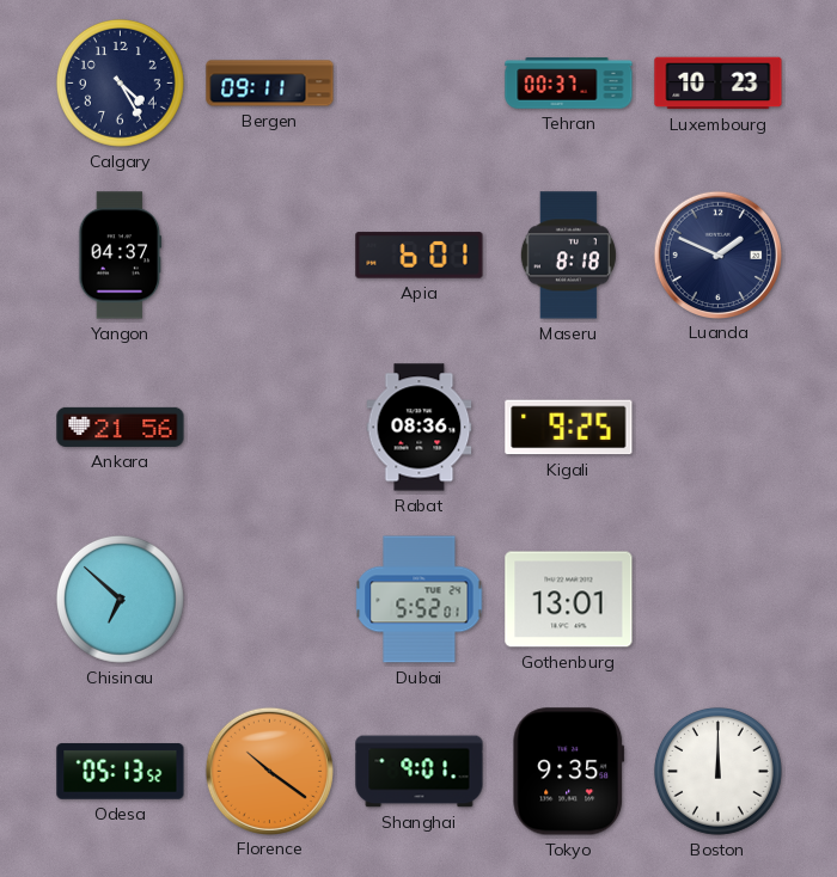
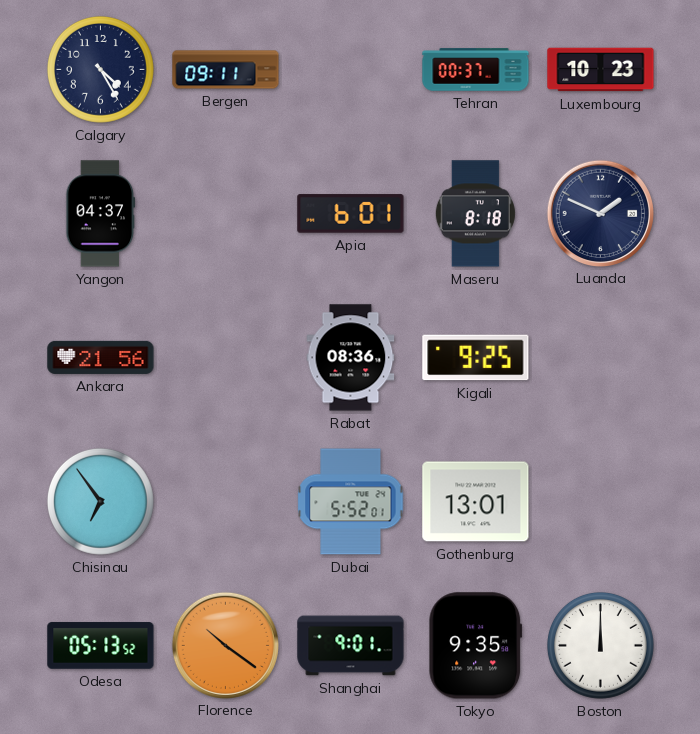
Chisinau: 6:52 -> 6:54 (100, 501)
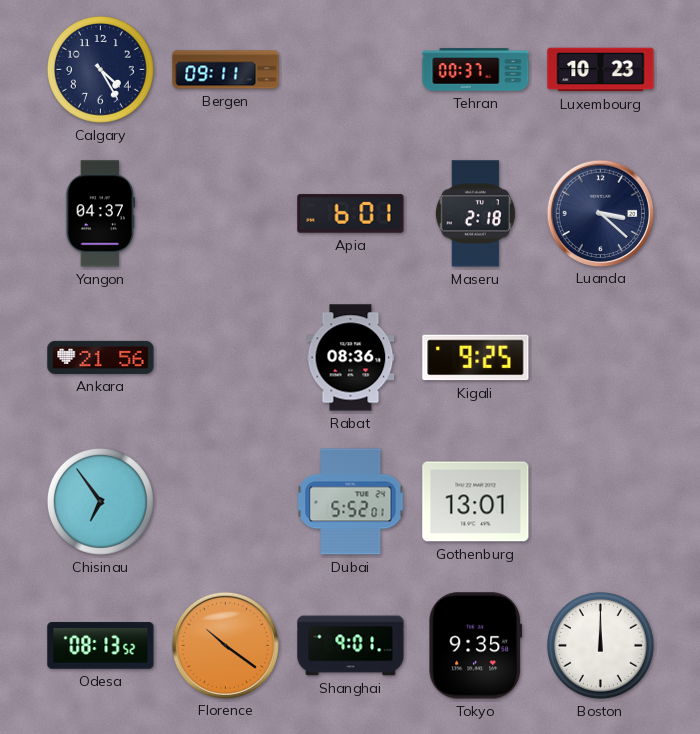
Maseru: 8:18 -> 2:18 (475, 214)
Luanda: 1:49 -> 3:22 (600, 213)
Odesa: 05:13 -> 08:13 (101, 646)
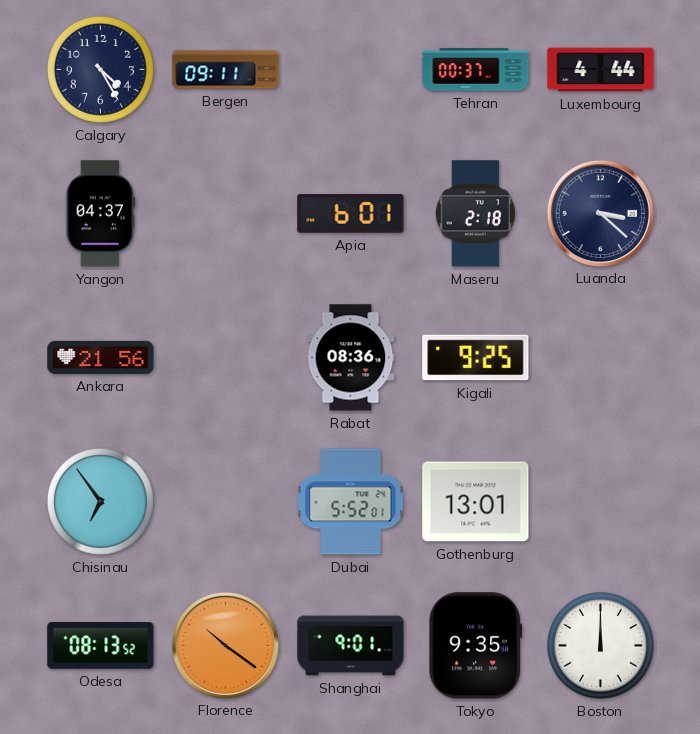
Luxembourg: 10:23 -> 4:44 (601, 70)
